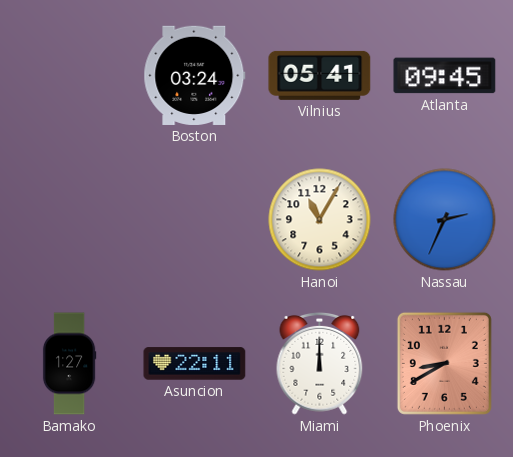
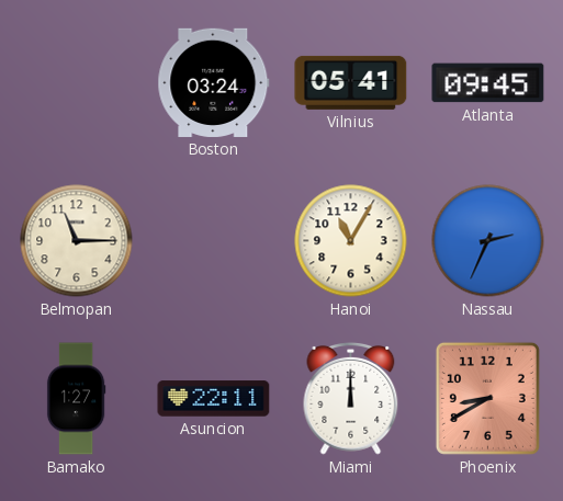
Belmopan: none -> 11:15 (77, 241)
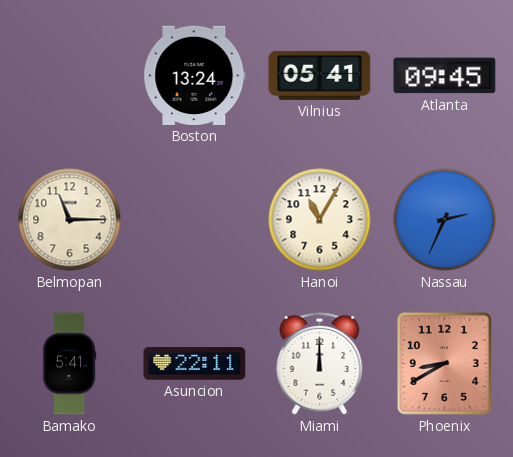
Boston: 03:24 -> 13:24 (195, 75)
Bamako: 1:27 -> 5:41 (69, 364)
